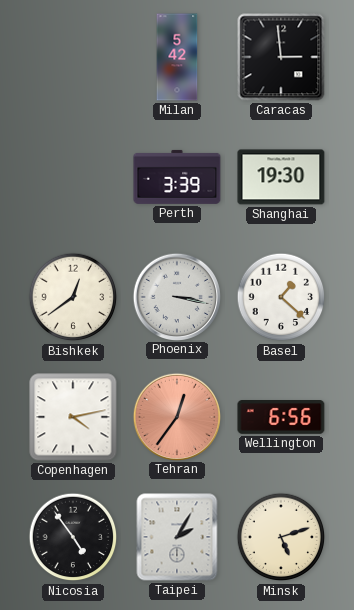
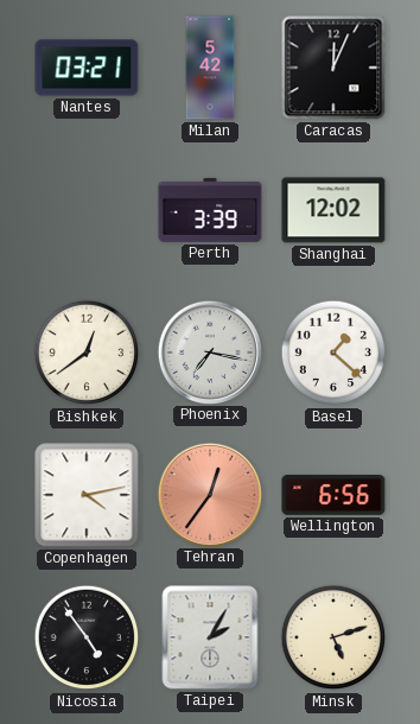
Nantes: none -> 03:21 (87, 68)
Caracas: 2:59 -> 12:04 (333, 68)
Shanghai: 19:30 -> 12:02 (333, 210)
Phoenix: 3:17 -> 7:17 (209, 351)
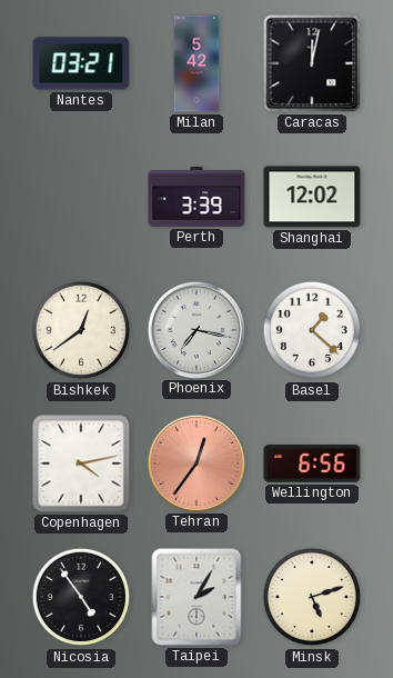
Caracas: 12:04 -> 12:02 (312, 63)
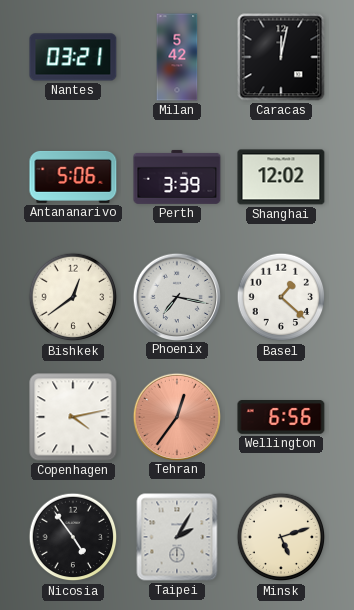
Antananarivo: none -> 5:06 (73, 177)
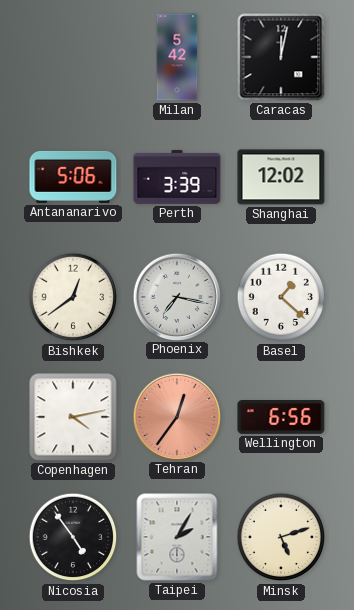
Nantes: 03:21 -> none (73, 57)
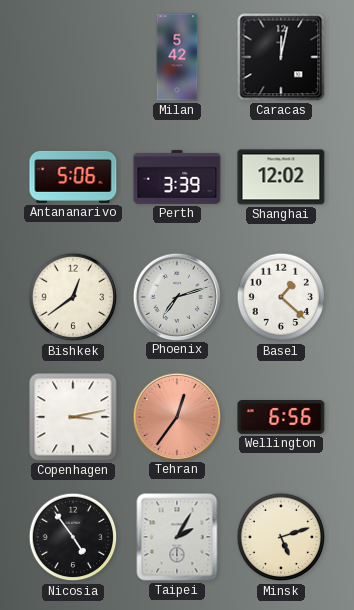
Phoenix: 7:17 -> 7:12 (176, 296)
Copenhagen: 4:13 -> 3:13 (73, 417)
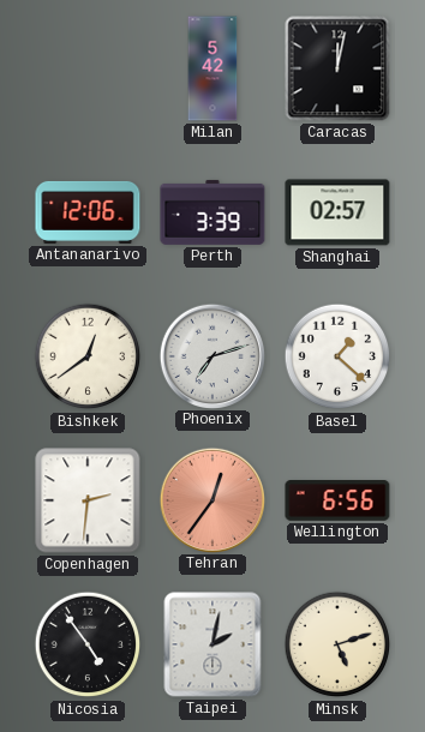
Antananarivo: 5:06 -> 12:06 (88, 212)
Shanghai: 12:02 -> 02:57 (337, 212)
Copenhagen: 3:13 -> 2:31 (88, 500)
Taipei: 2:05 -> 2:02 (212, 644)
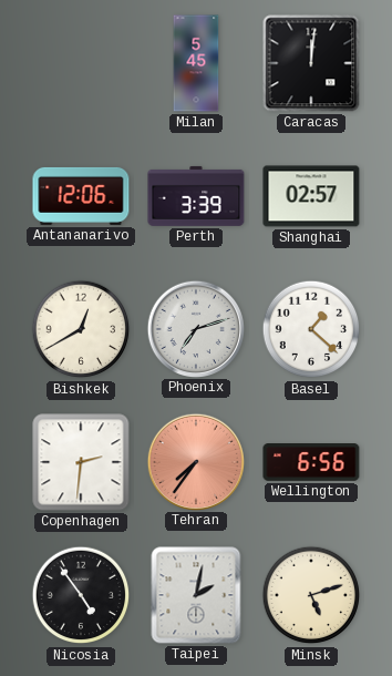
Milan: 5:42 -> 5:45 (196, 63)
Caracas: 12:02 -> 12:01 (311, 63)
Bishkek: 12:39 -> 12:40 (81, 329)
Tehran: 12:36 -> 7:36 (195, 461)
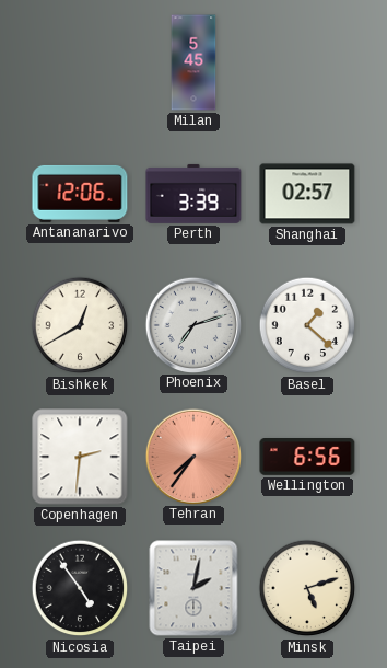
Caracas: 12:01 -> none (311, 63)
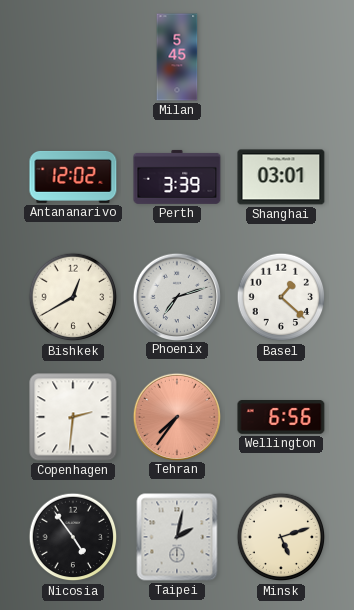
Antananarivo: 12:06 -> 12:02 (73, 177)
Shanghai: 02:57 -> 03:01 (281, 177)
